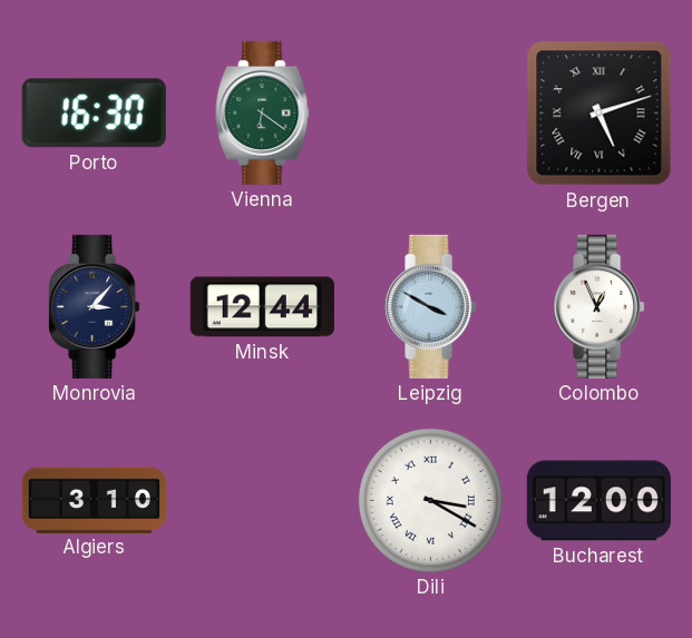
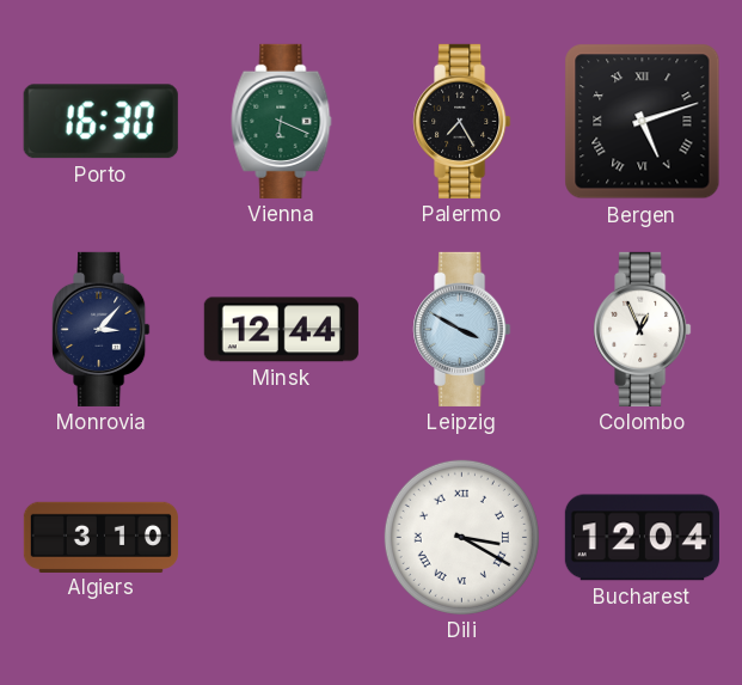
Vienna: 6:21 -> 6:19 (282, 121)
Palermo: none -> 7:25 (462, 121)
Bucharest: 12:00 -> 12:04 (642, 538)
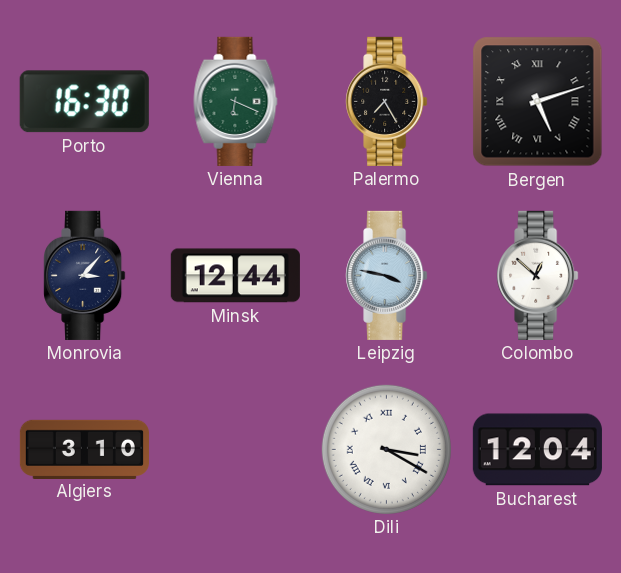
Leipzig: 3:50 -> 3:47 (387, 275)
Colombo: 12:56 -> 12:52 (538, 275)
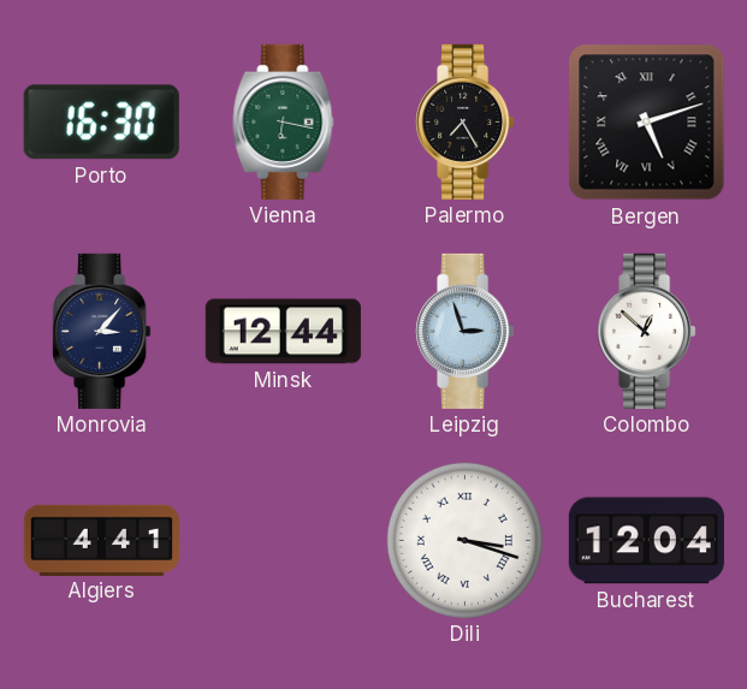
Vienna: 6:19 -> 6:17 (284, 121)
Leipzig: 3:47 -> 2:57 (466, 331)
Algiers: 3:10 -> 4:41 (101, 540)
Dili: 3:20 -> 3:18 (464, 540)
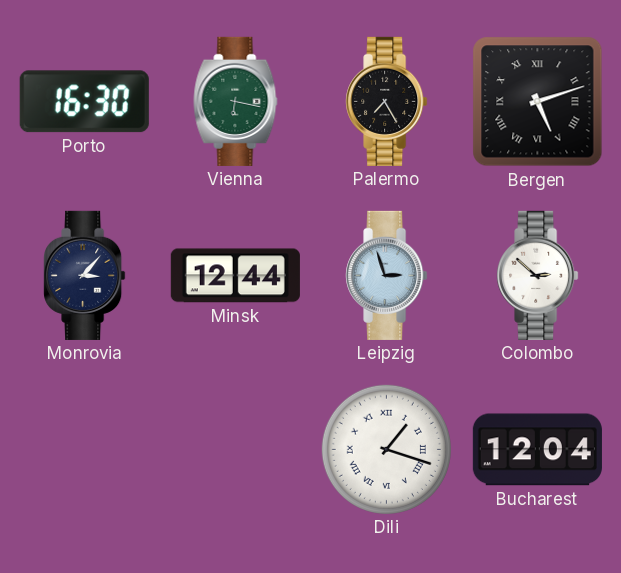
Colombo: 12:52 -> 2:52 (538, 275)
Algiers: 4:41 -> none (101, 540)
Dili: 3:18 -> 1:18 (386, 449)
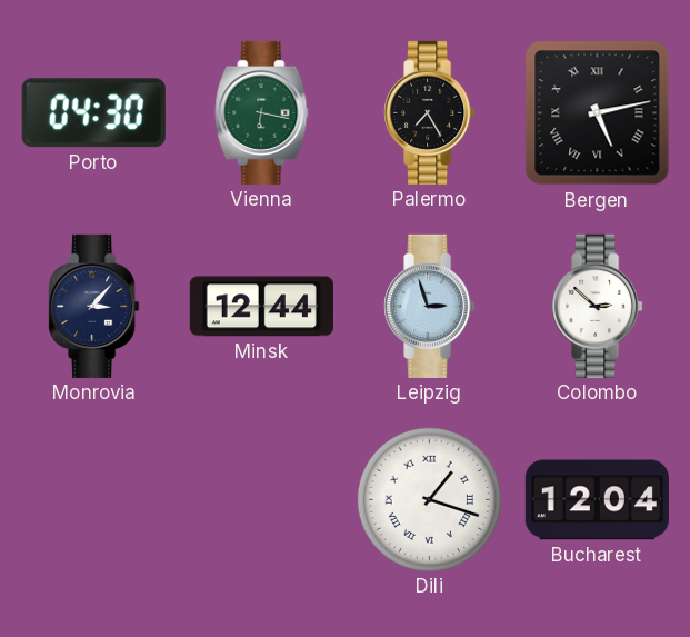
Porto: 16:30 -> 04:30 (93, 113)
Bergen: 5:12 -> 5:13 (598, 113)
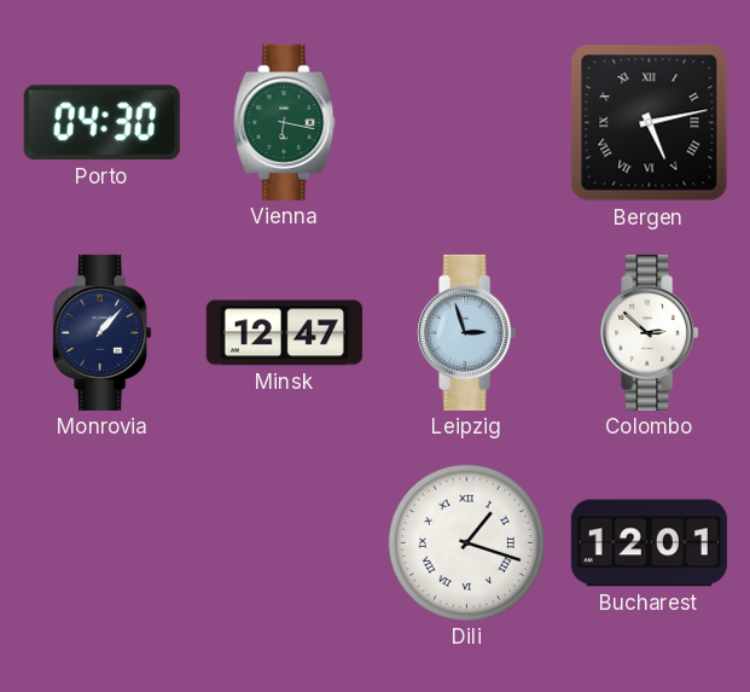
Palermo: 7:25 -> none (430, 112)
Monrovia: 3:07 -> 1:07 (103, 332)
Minsk: 12:44 -> 12:47 (284, 333)
Bucharest: 12:04 -> 12:01 (649, 543)
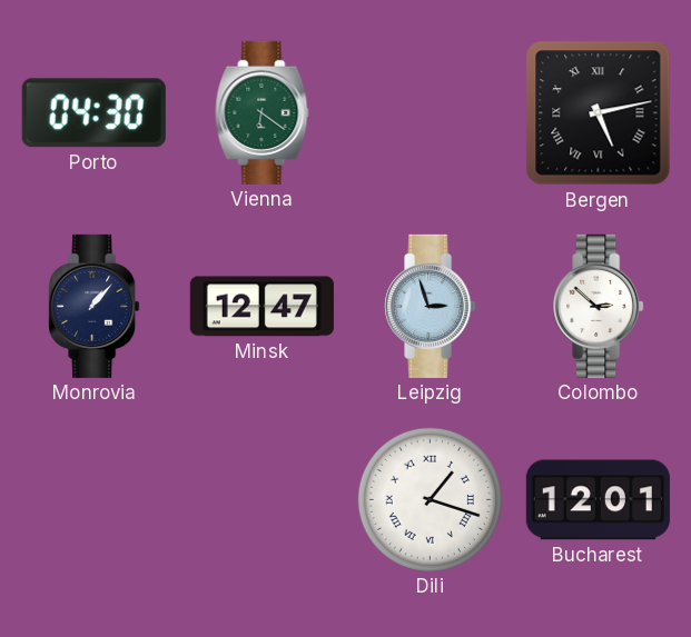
Vienna: 6:17 -> 6:21 (263, 112)
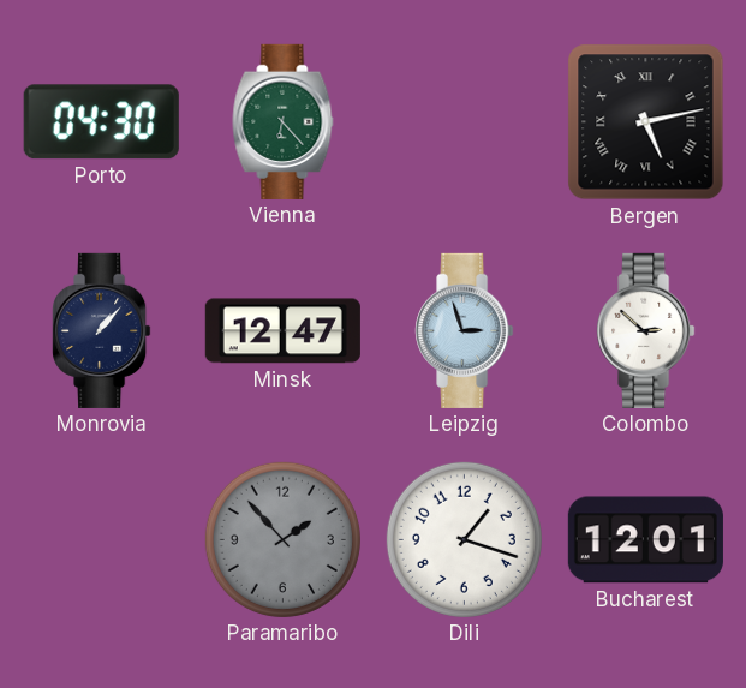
Vienna: 6:21 -> 6:23 (284, 121)
Paramaribo: none -> 1:53 (282, 539)
Dili numerals: Roman -> Arabic (464, 539)
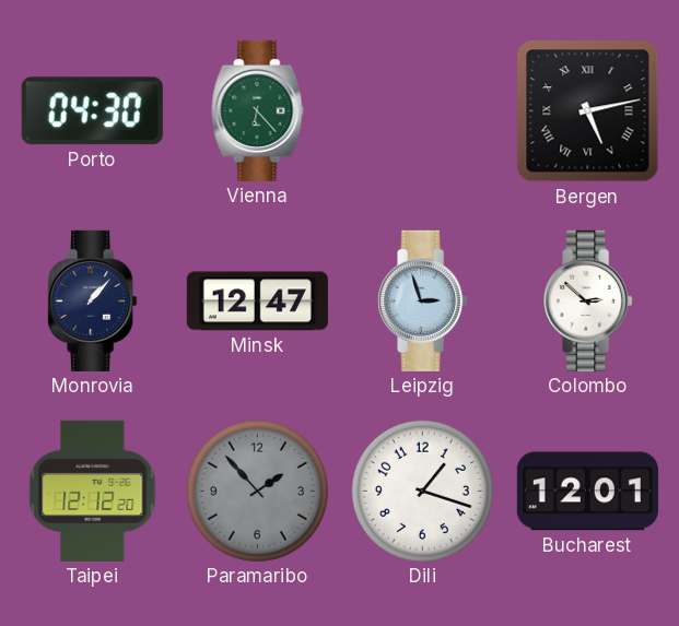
Taipei: none -> 12:12 (93, 491)
